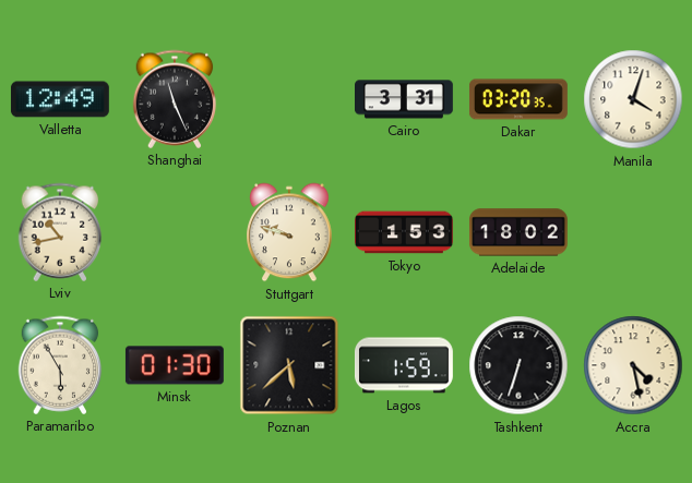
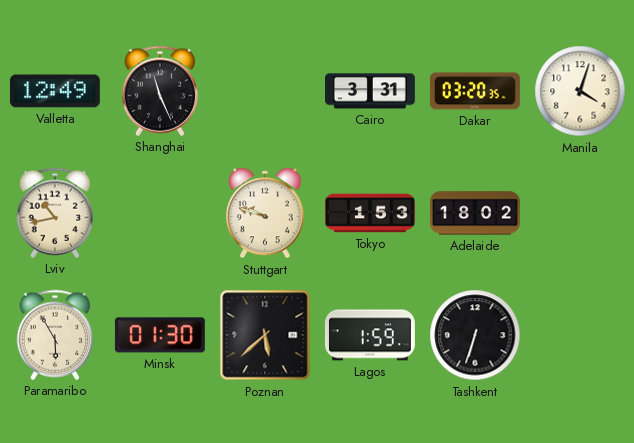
Accra: 4:28 -> none (633, 365)
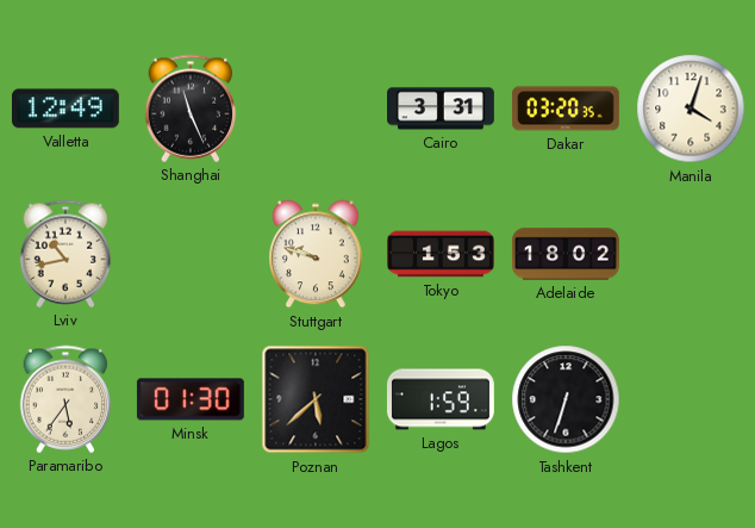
Paramaribo: 5:55 -> 5:36 (65, 399)
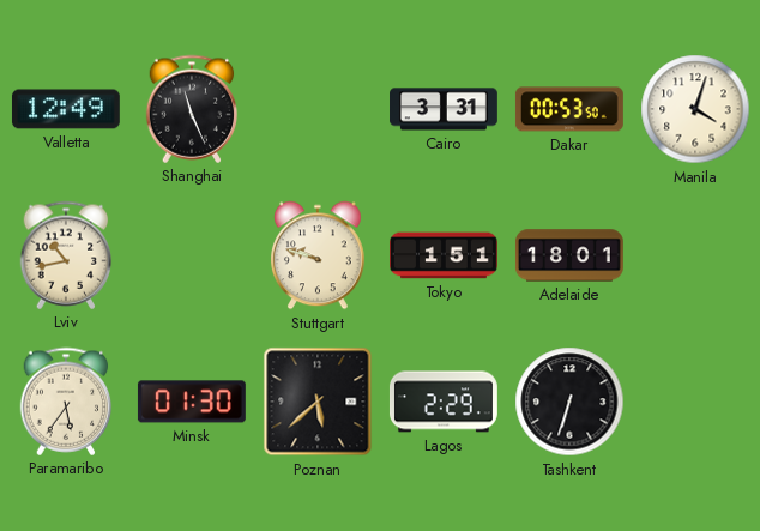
Dakar: 03:20 -> 00:53 (569, 109)
Tokyo: 1:53 -> 1:51 (445, 255)
Adelaide: 18:02 -> 18:01 (569, 255)
Lagos: 1:59 -> 2:29 (444, 402)
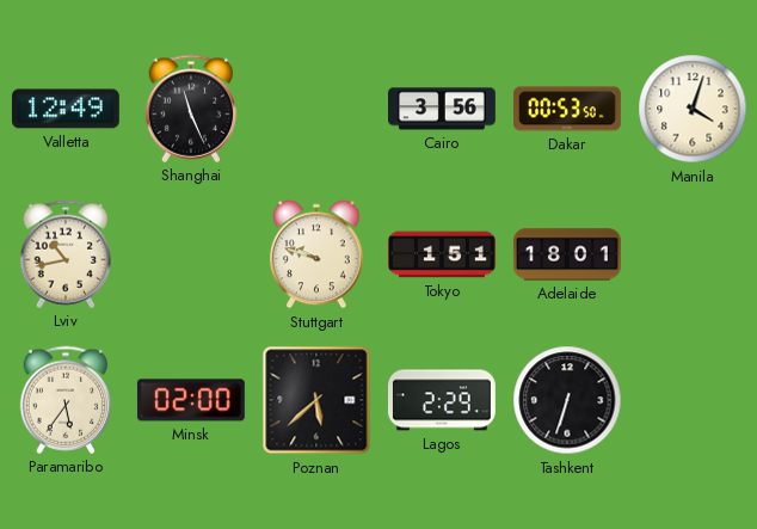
Cairo: 3:31 -> 3:56 (443, 109)
Minsk: 01:30 -> 02:00 (191, 400)
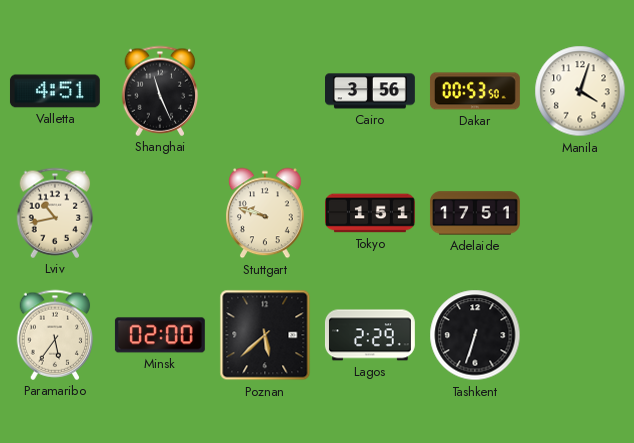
Valletta: 12:49 -> 4:51 (55, 91)
Adelaide: 18:01 -> 17:51 (475, 213)
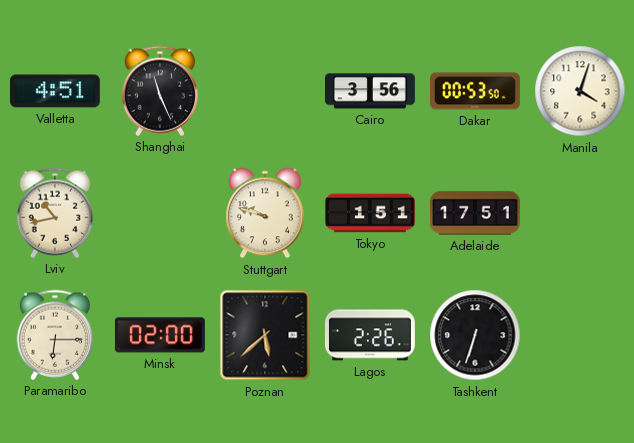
Paramaribo: 5:36 -> 6:15 (55, 335)
Lagos: 2:29 -> 2:26 (370, 335)
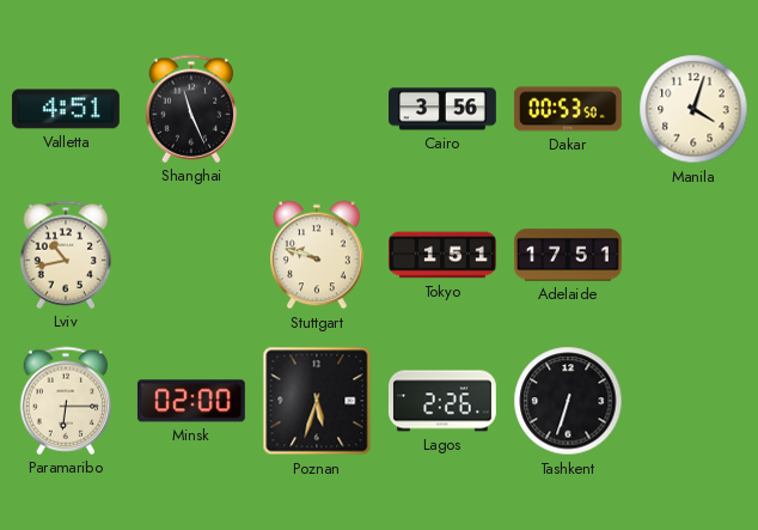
Poznan: 5:38 -> 5:33 (317, 401)
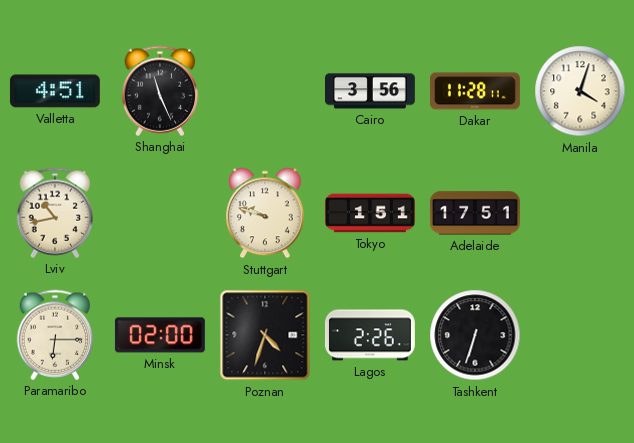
Dakar: 00:53 -> 11:28 (475, 91)
Poznan: 5:33 -> 4:33 (265, 335)
